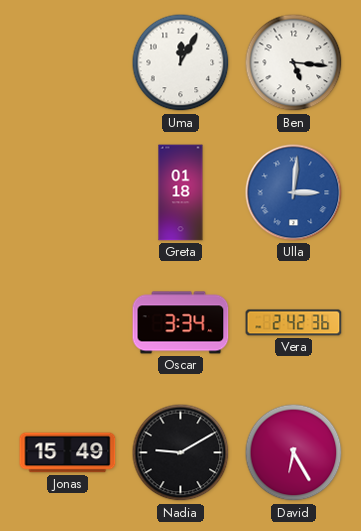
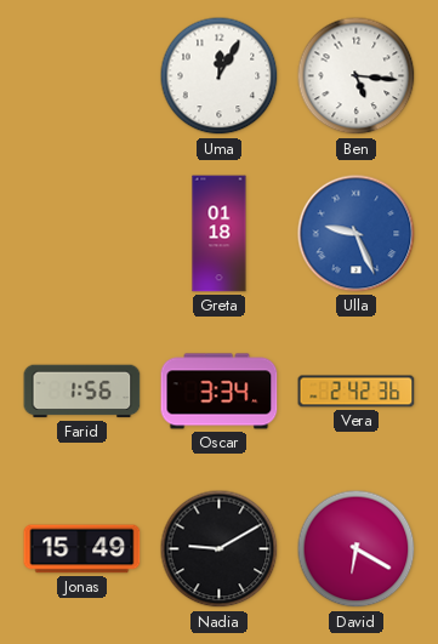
Ulla: 3:01 -> 9:26 (357, 234)
Farid: none -> 1:56 (83, 392)
David: 6:25 -> 6:20 (357, 549)
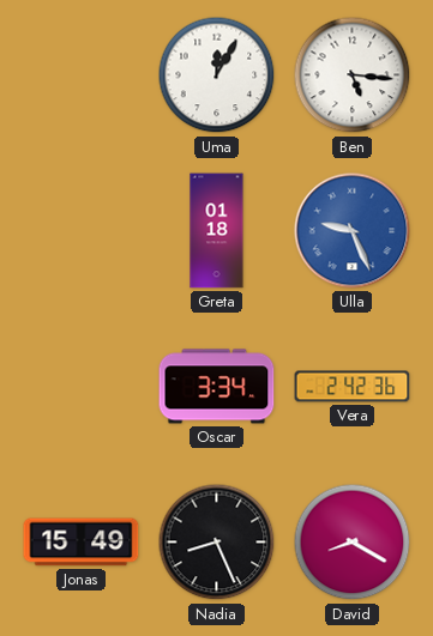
Farid: 1:56 -> none (83, 392)
Nadia: 9:10 -> 8:26 (217, 543)
David: 6:20 -> 8:20 (353, 543)
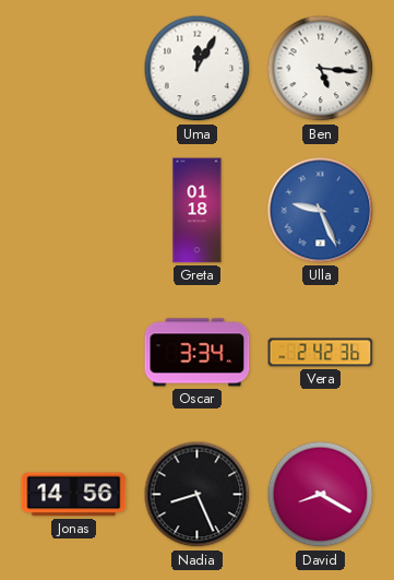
Jonas: 15:49 -> 14:56 (74, 495)
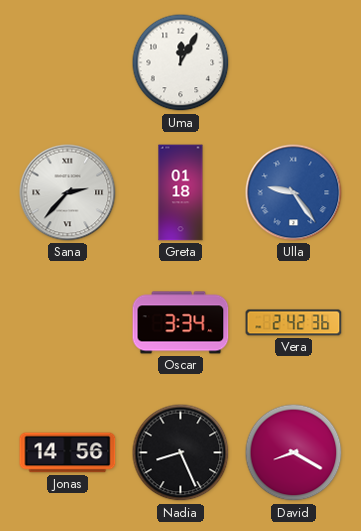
Ben: 5:16 -> none (321, 69)
Sana: none -> 2:37 (68, 193)
Ulla: 9:26 -> 9:24 (294, 193)
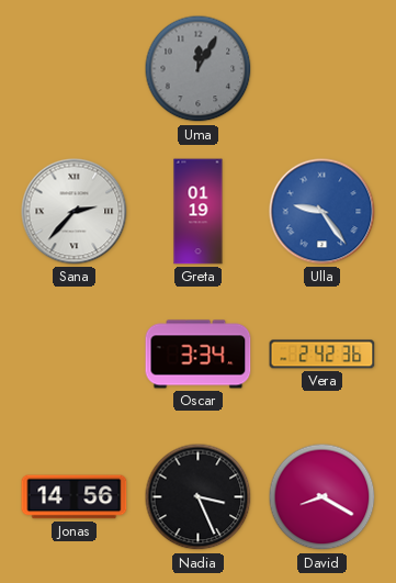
Uma dial: white -> grey (199, 69)
Greta: 01:18 -> 01:19 (199, 212)
Nadia: 8:26 -> 3:26 (199, 497)
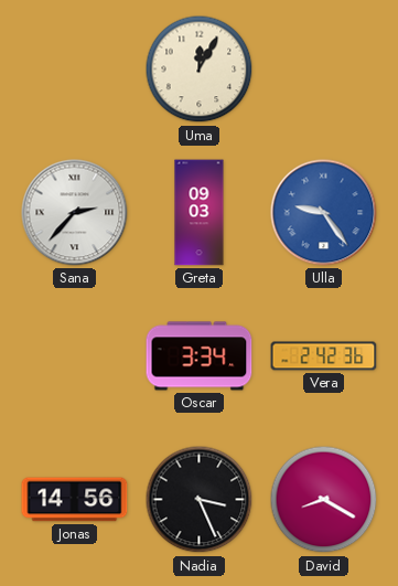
Uma dial: grey -> cream (200, 70)
Greta: 01:19 -> 09:03 (200, 213)
